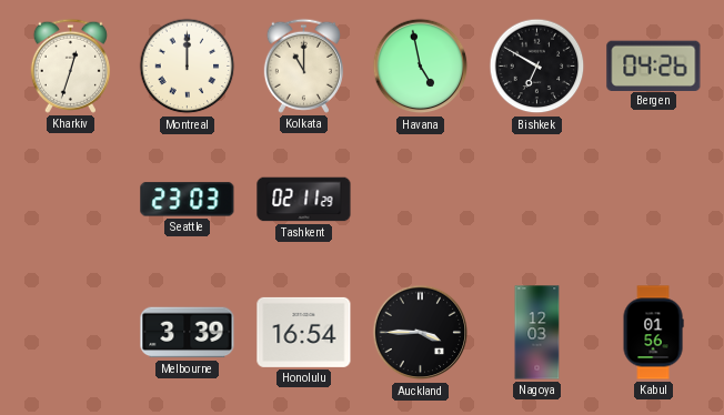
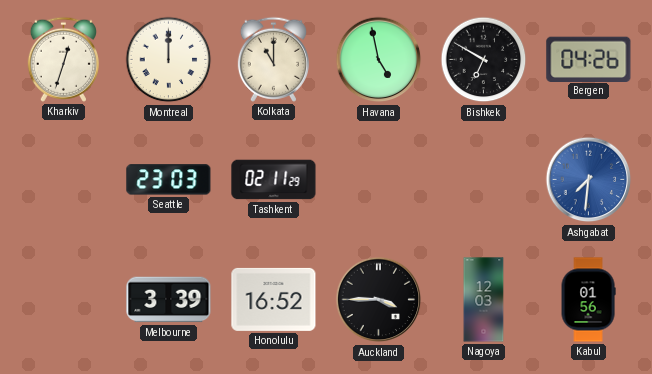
Ashgabat: none -> 7:31 (589, 180)
Honolulu: 16:54 -> 16:52 (274, 299)
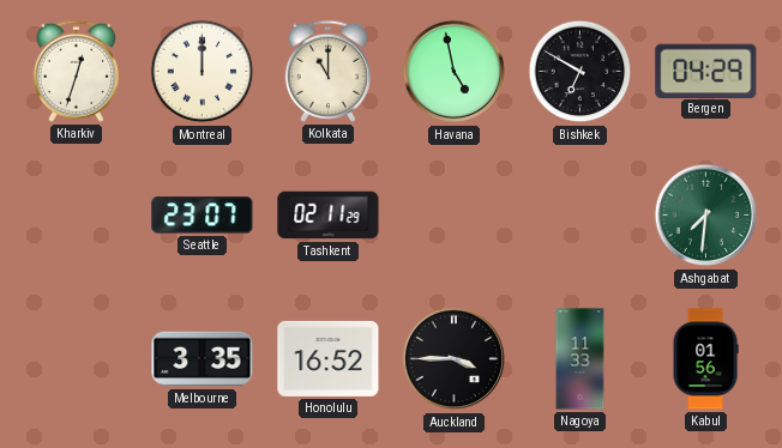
Bergen: 04:26 -> 04:29 (706, 71)
Seattle: 23:03 -> 23:07 (203, 216)
Ashgabat dial: blue -> green (706, 216)
Melbourne: 3:39 -> 3:35 (203, 359)
Nagoya: 12:03 -> 11:33 (581, 359)
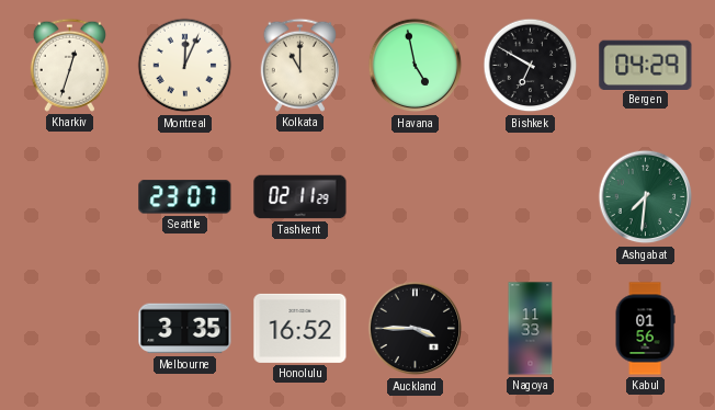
Montreal: 12:00 -> 12:04 (185, 66)
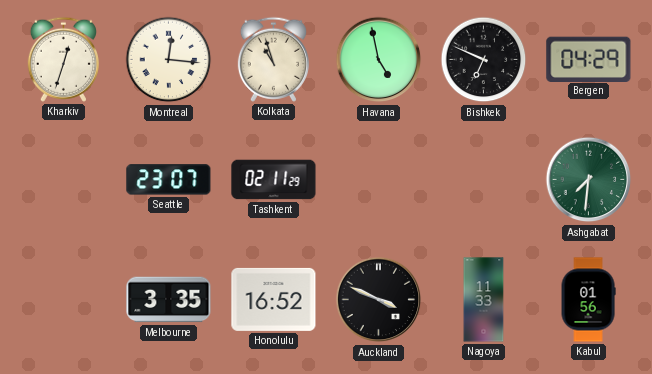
Montreal: 12:04 -> 12:16 (169, 60)
Kolkata: 11:00 -> 10:57 (273, 59)
Bishkek: 6:50 -> 6:49 (484, 60)
Auckland: 3:45 -> 3:49 (379, 300)
